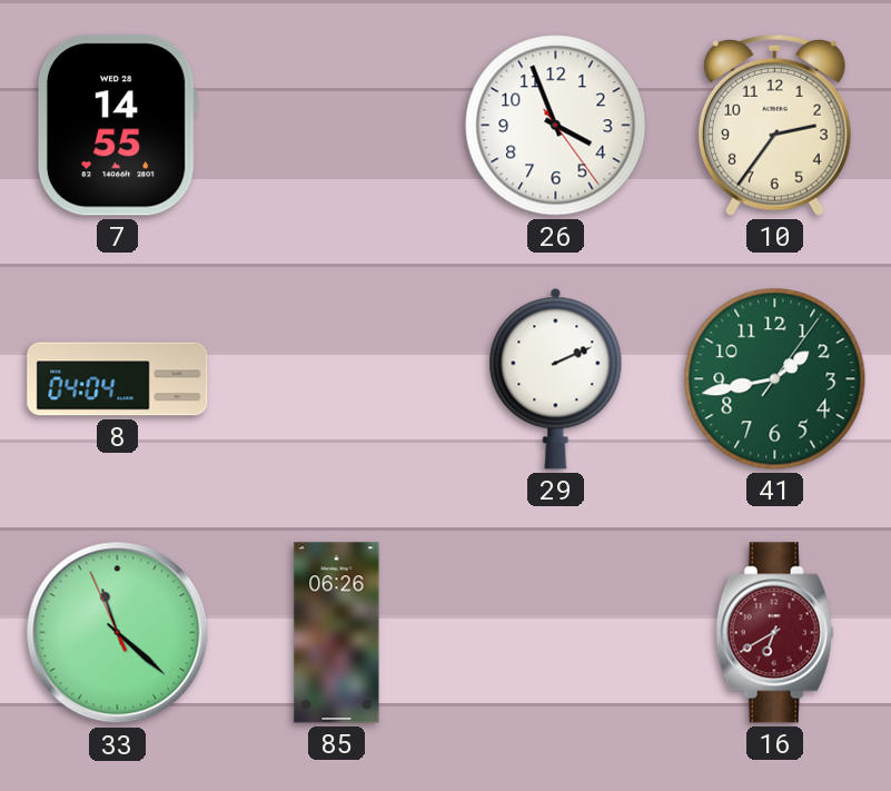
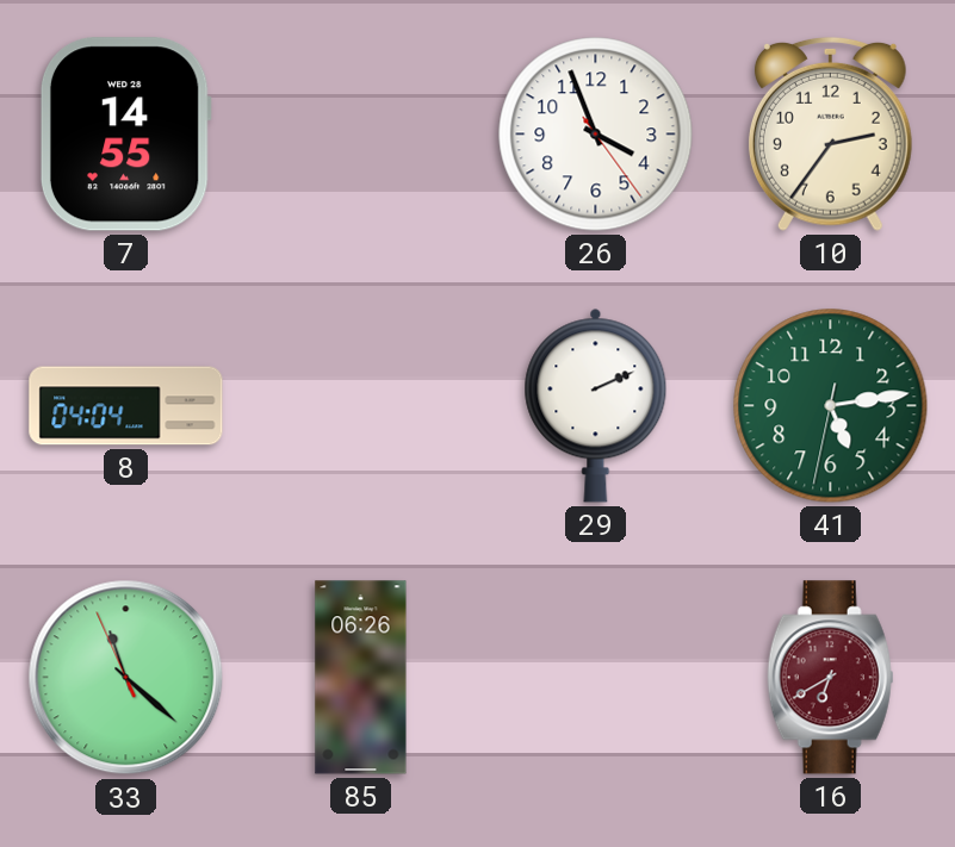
41: 1:43 -> 5:13 (831, 406)
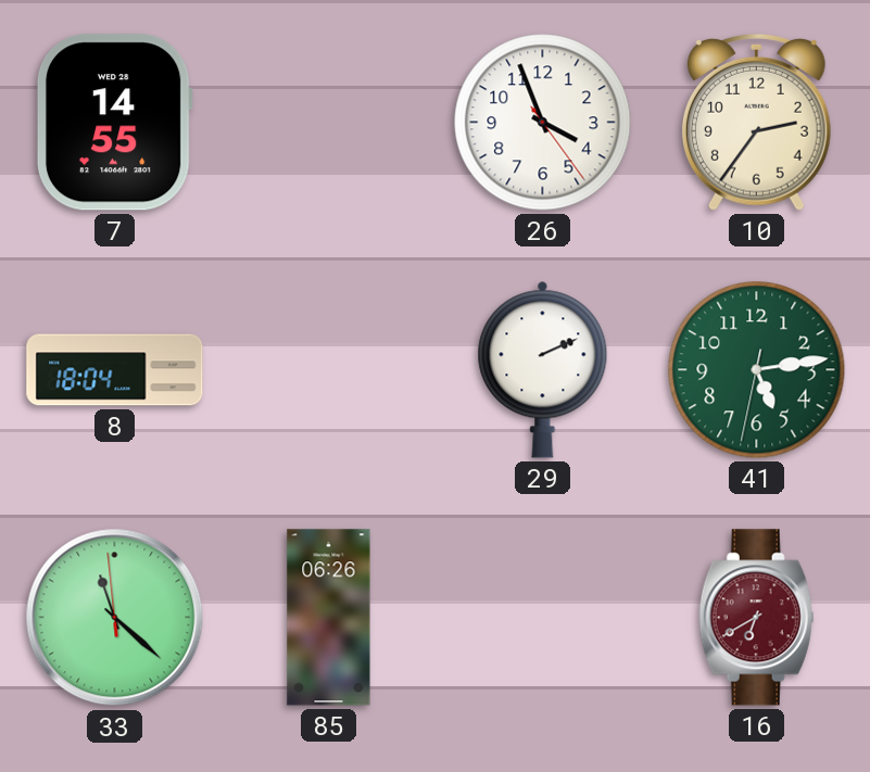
8: 04:04 -> 18:04 (115, 370)
33: 11:21:56 -> 11:21:59 (115, 618)
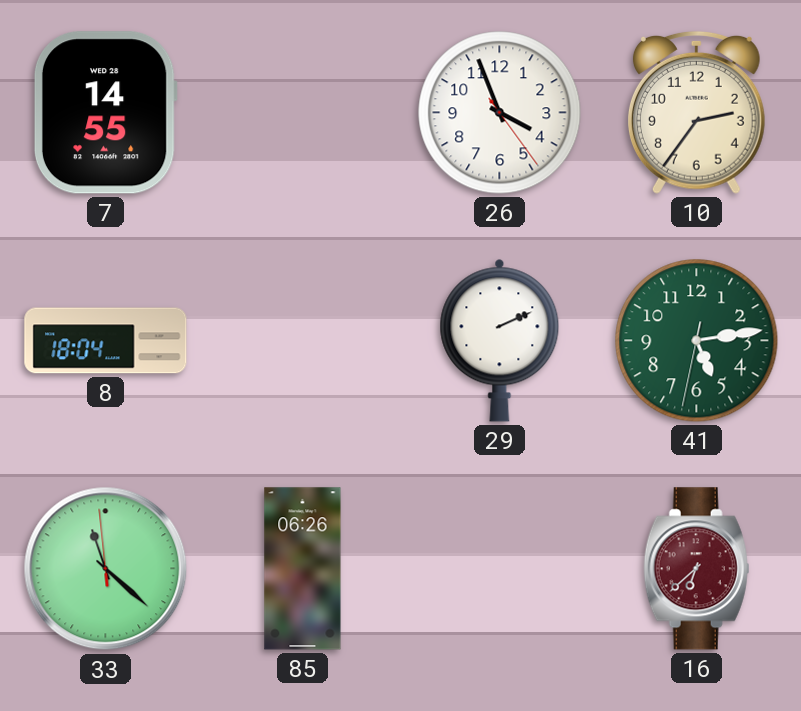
16: 6:40 -> 6:38 (697, 569)
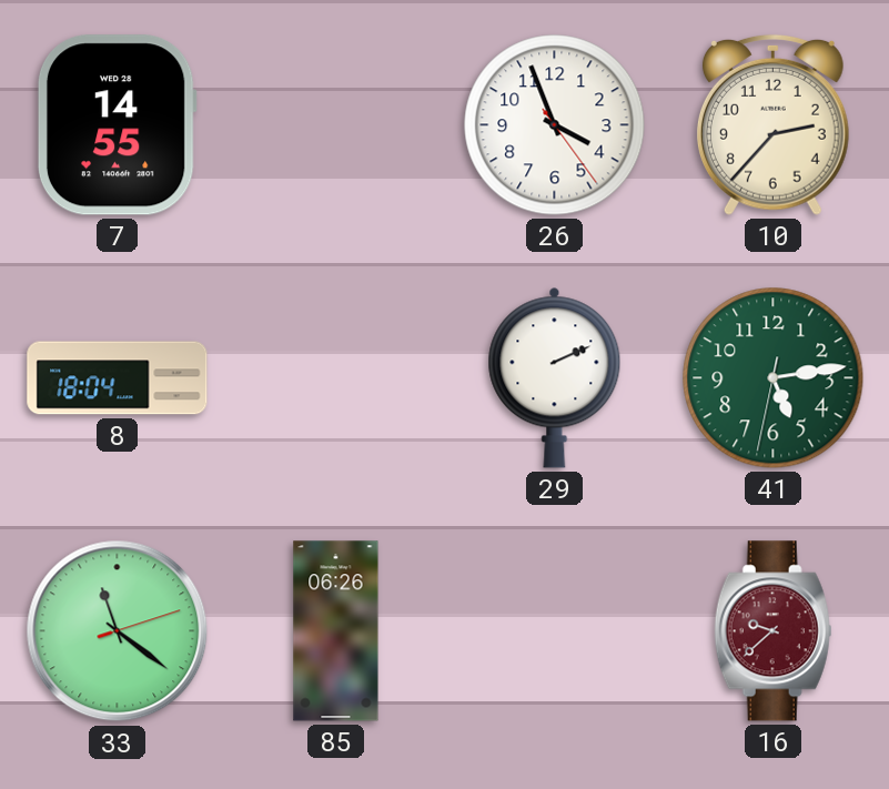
10: 2:36 -> 2:37 (772, 124)
33: 11:21:59 -> 11:21:12 (118, 631)
16: 6:38 -> 9:38 (774, 631)
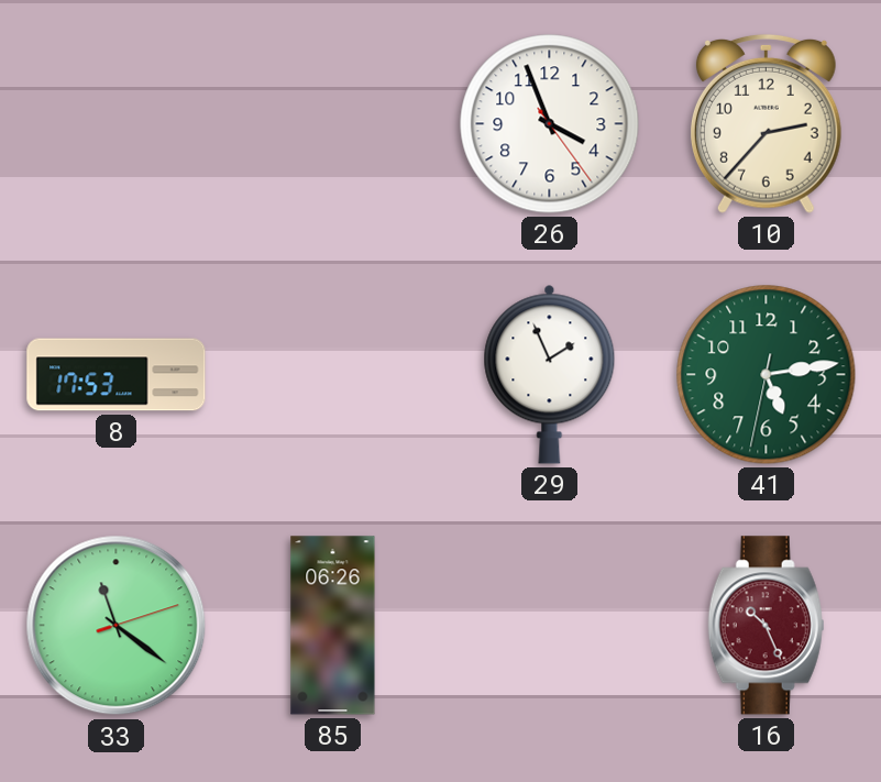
7: 14:55 -> none (117, 125)
8: 18:04 -> 17:53 (117, 375)
29: 2:11 -> 1:56 (550, 374)
16: 9:38 -> 10:26 (767, 626)
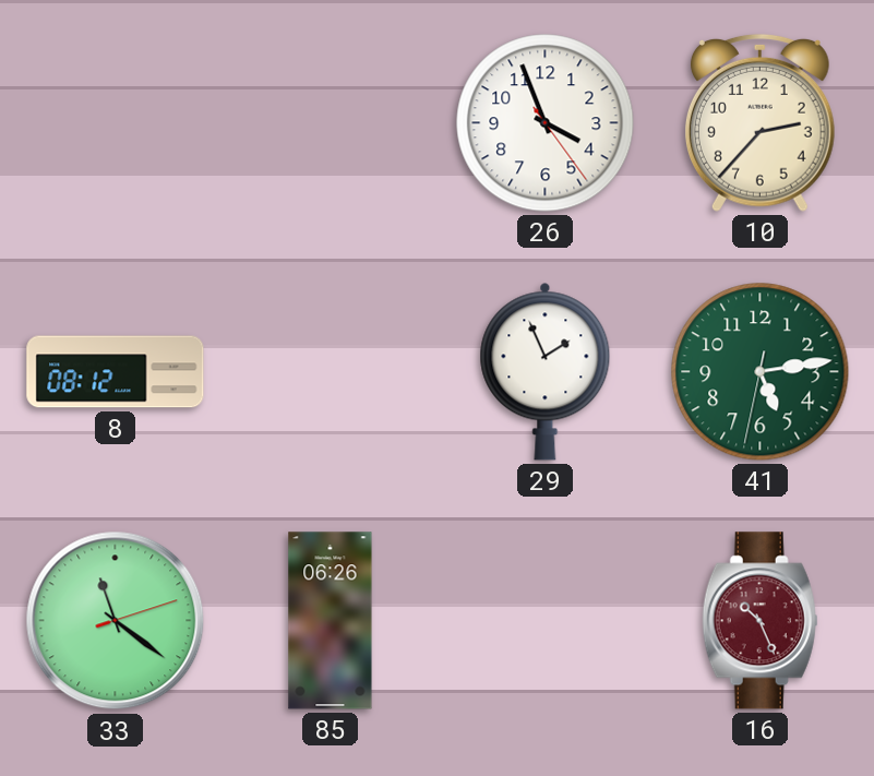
8: 17:53 -> 08:12 (116, 372)
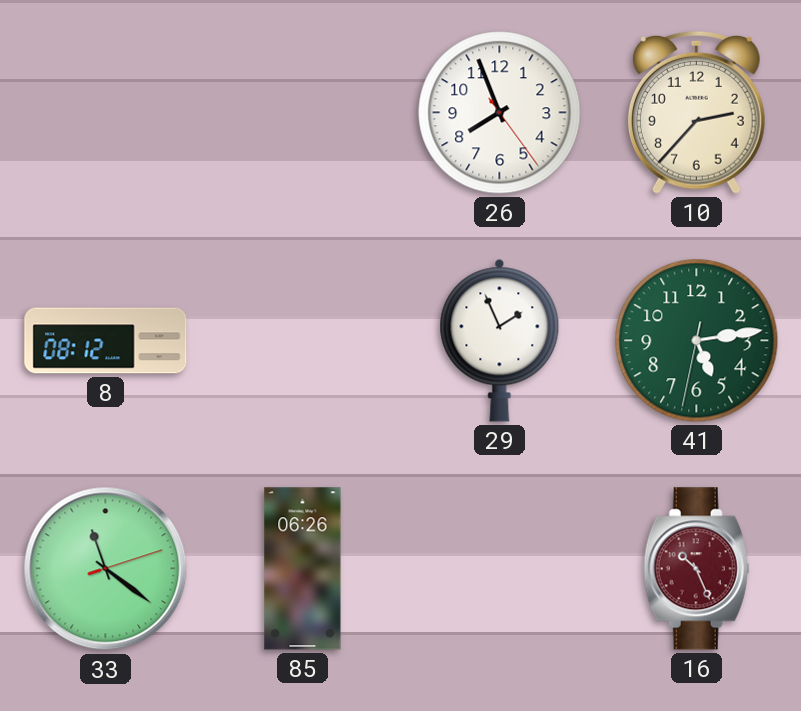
26: 3:56 -> 7:56 (500, 113)
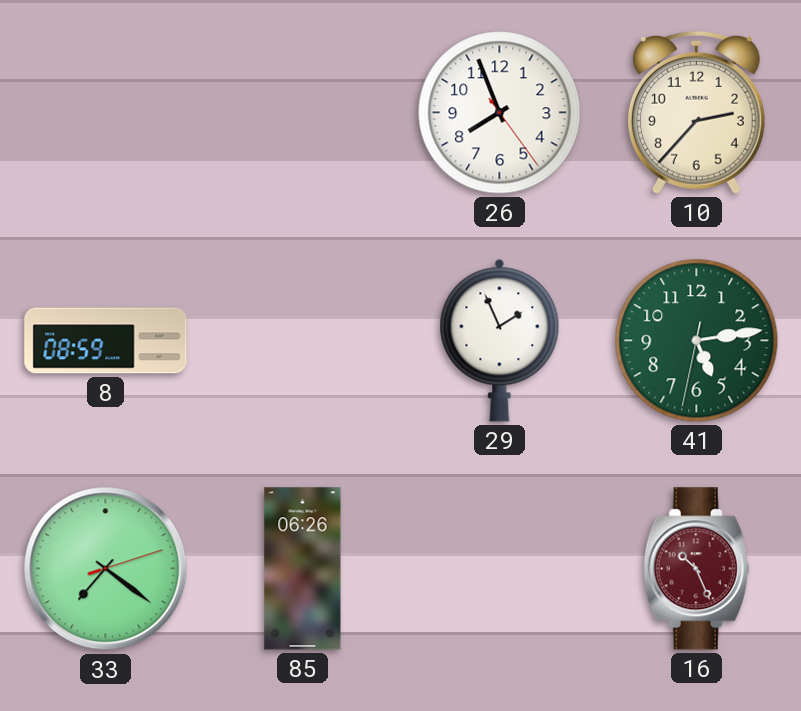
8: 08:12 -> 08:59 (106, 341)
33: 11:21 -> 7:21 (106, 569)
